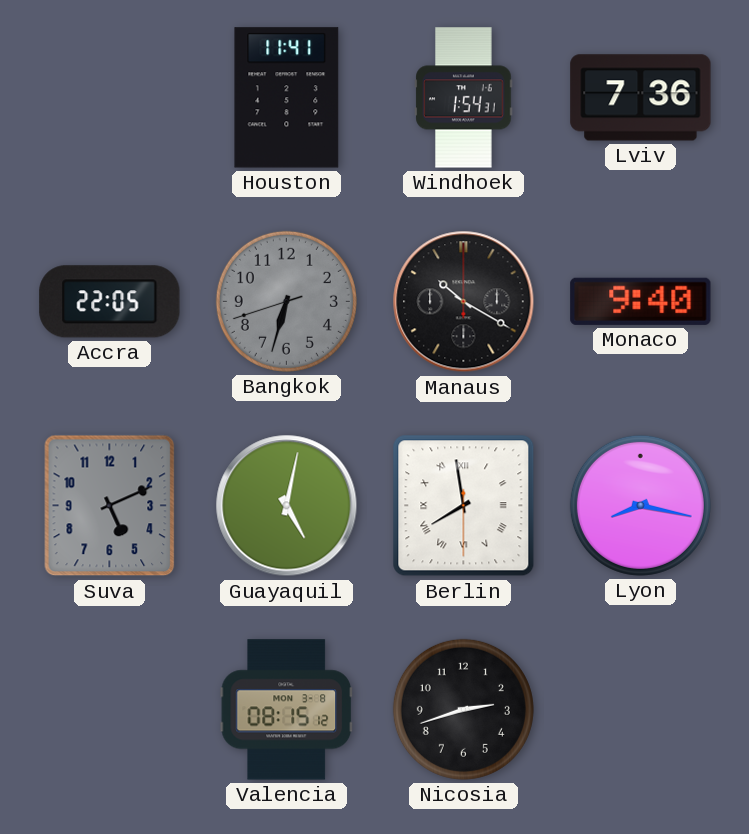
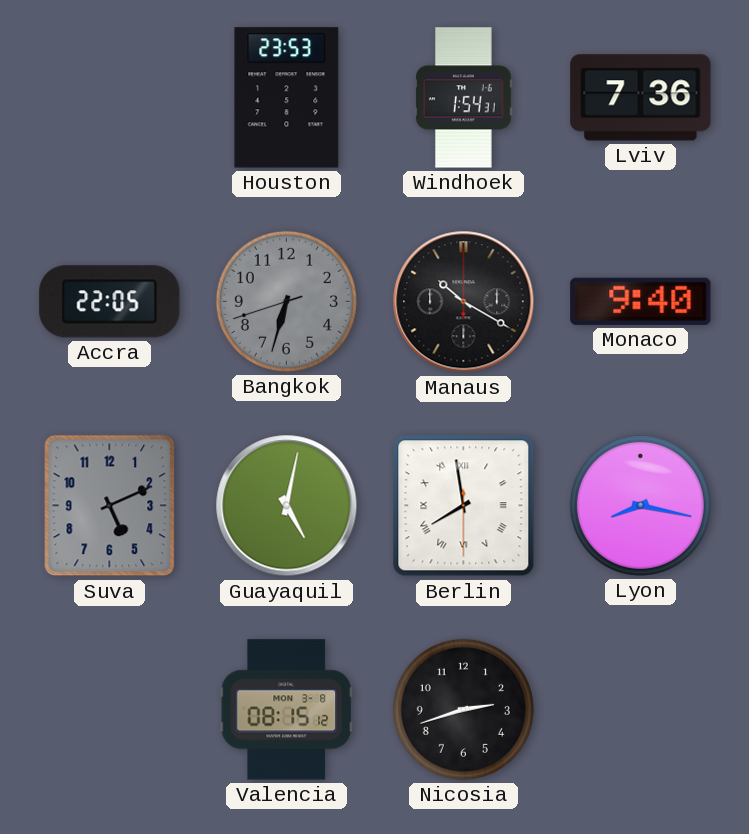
Houston: 11:41 -> 23:53 (287, 98)
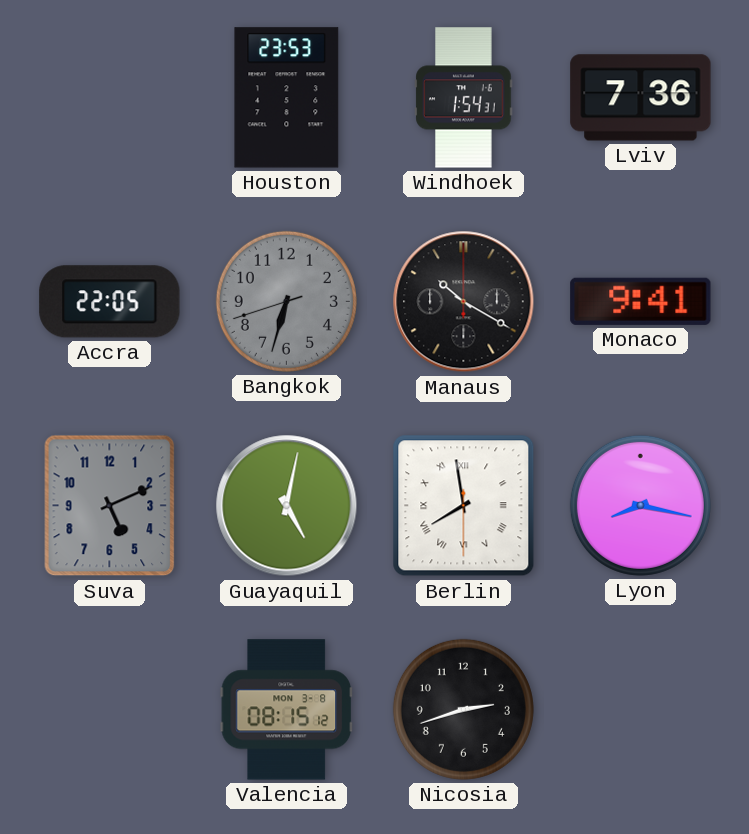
Monaco: 9:40 -> 9:41 (641, 301)
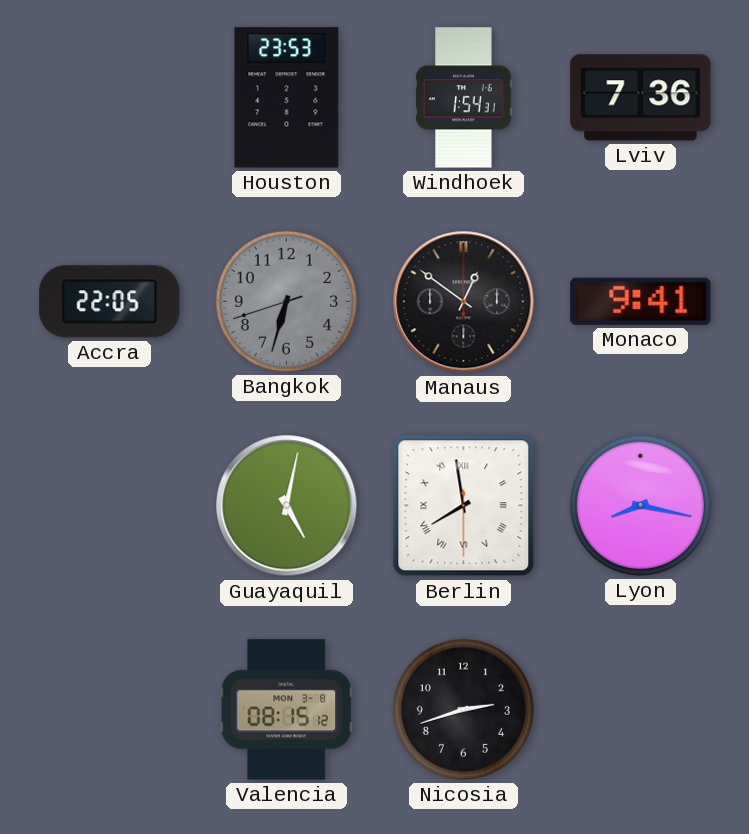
Manaus: 10:20 -> 12:51 (464, 302)
Suva: 5:11 -> none (110, 506)
